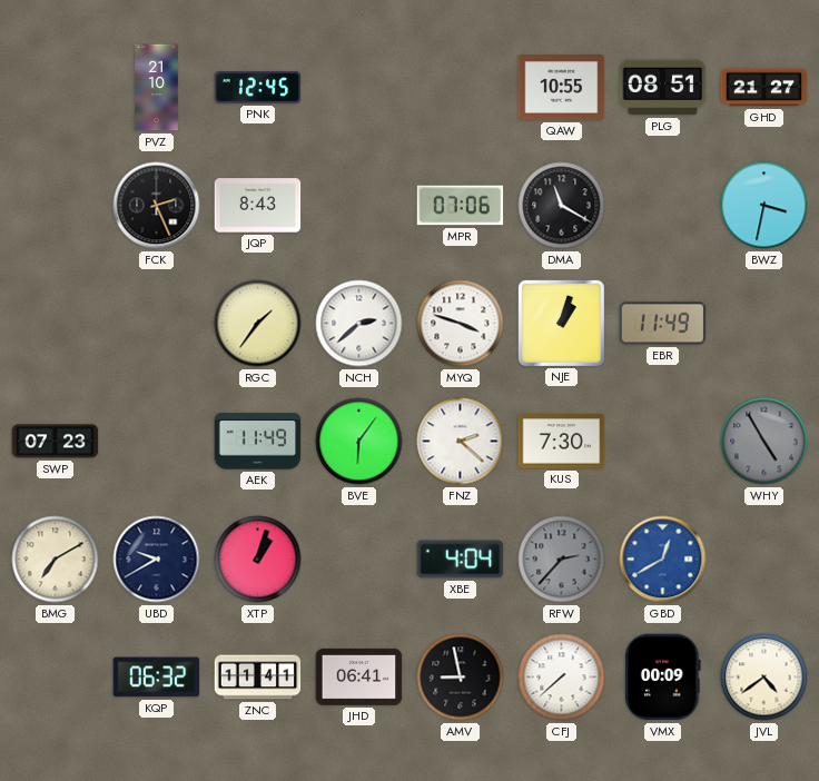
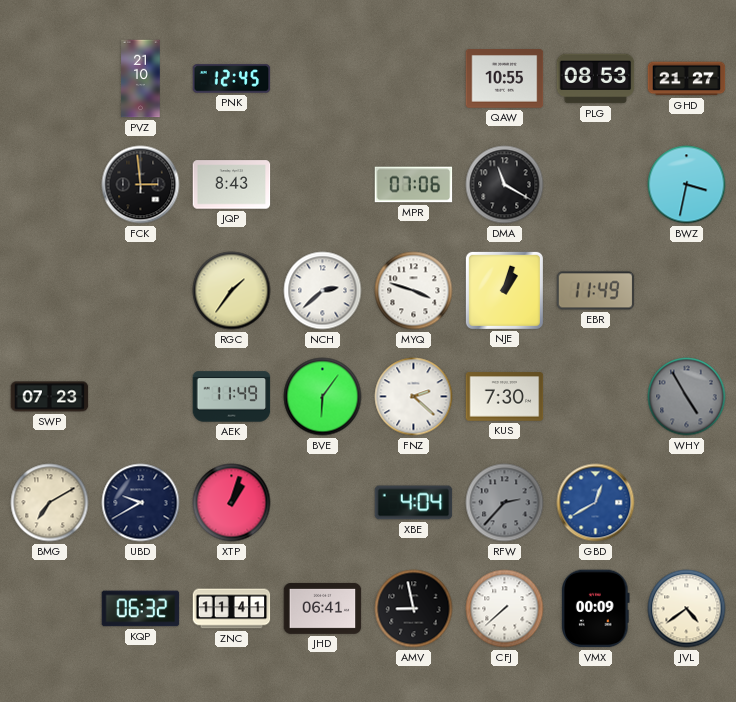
PLG: 08:51 -> 08:53 (596, 79)
FCK: 2:26 -> 2:59 (141, 185)
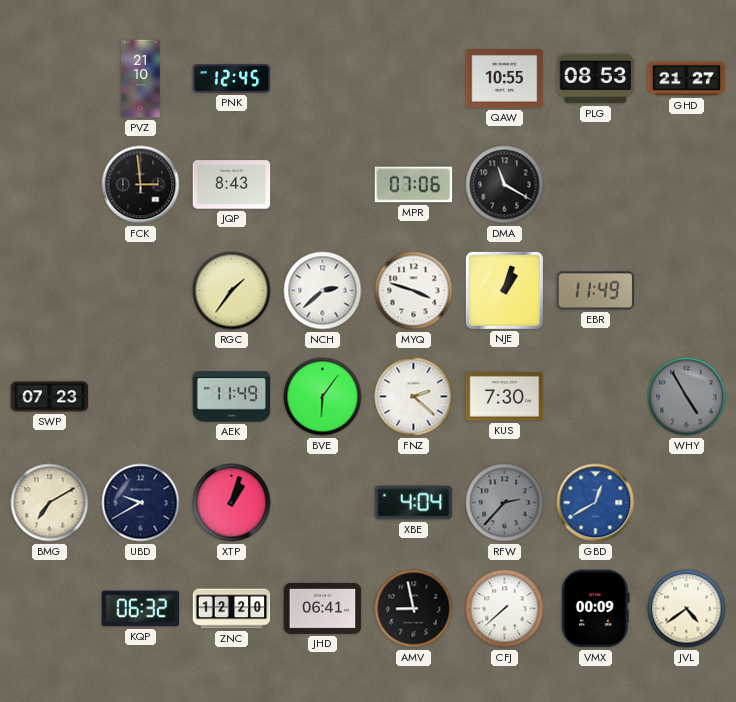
BWZ: 3:32 -> none (687, 185)
ZNC: 11:41 -> 12:20 (232, 609)
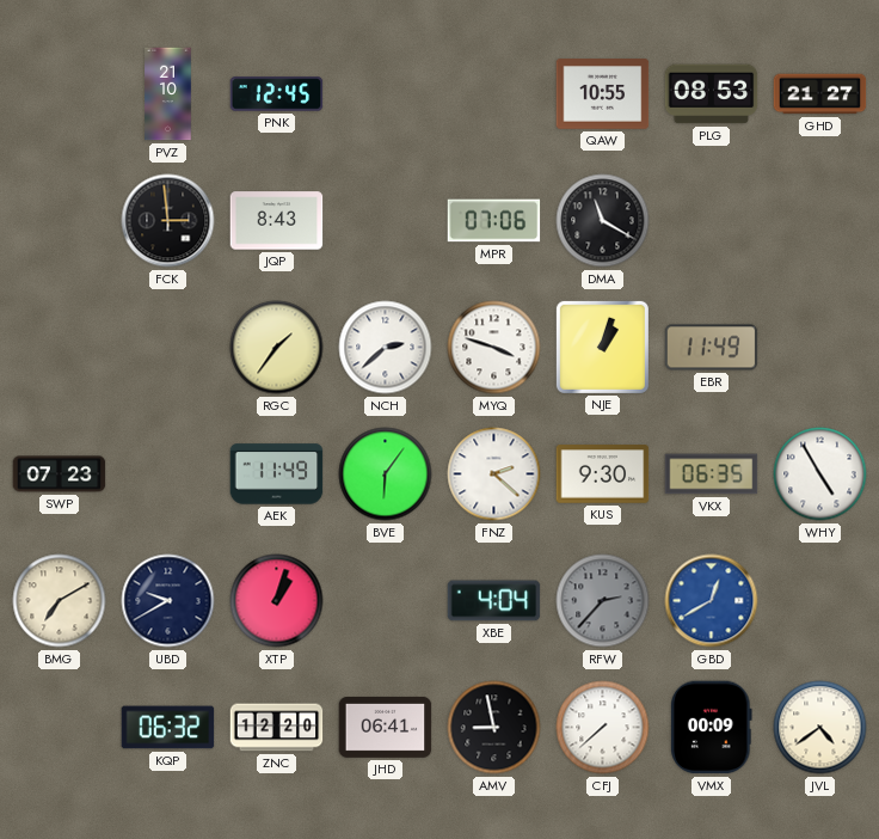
KUS: 7:30 -> 9:30 (603, 474)
VKX: none -> 06:35 (712, 474)
WHY dial: grey -> white (820, 474)
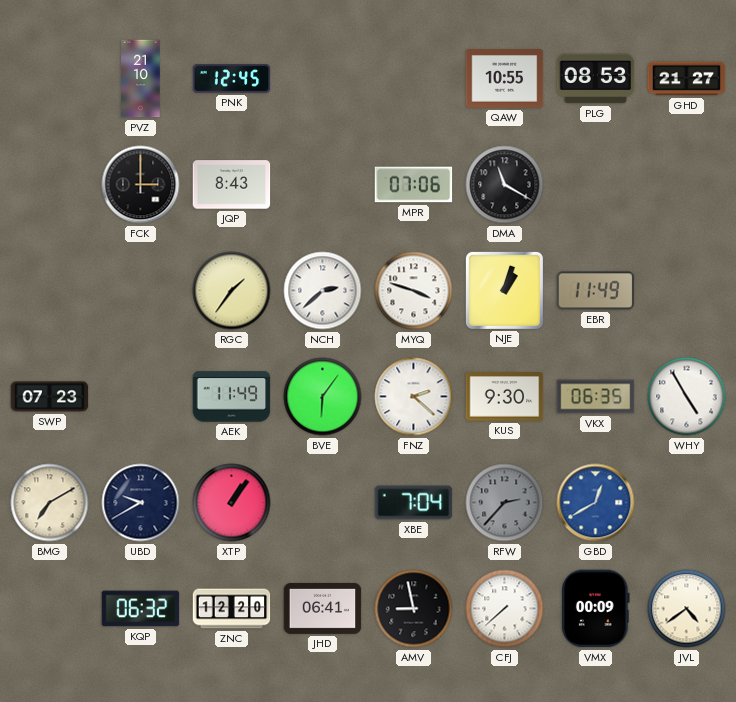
FCK: 2:59 -> 3:00 (141, 185)
XTP: 1:03 -> 1:06 (232, 503)
XBE: 4:04 -> 7:04 (414, 503)
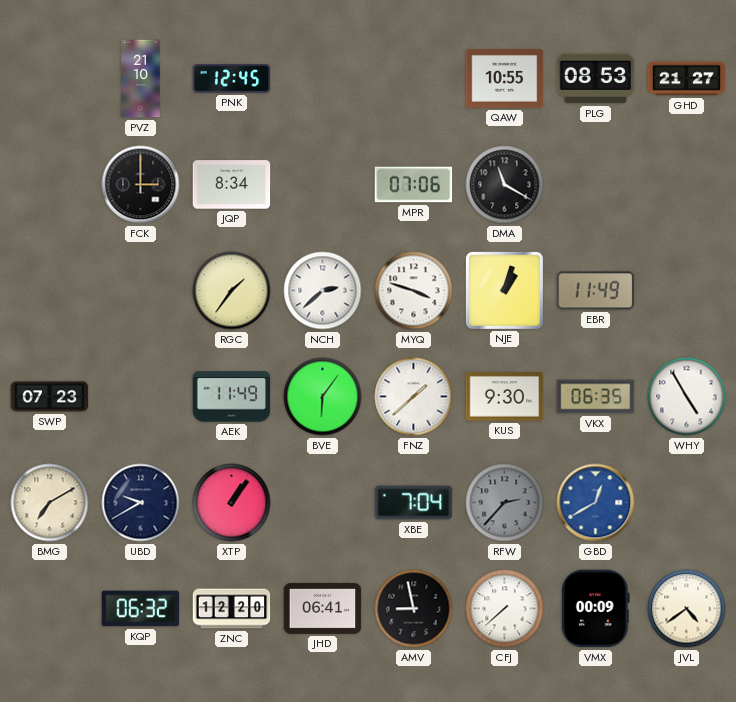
JQP: 8:43 -> 8:34 (232, 185)
FNZ: 2:22 -> 1:38 (414, 397)
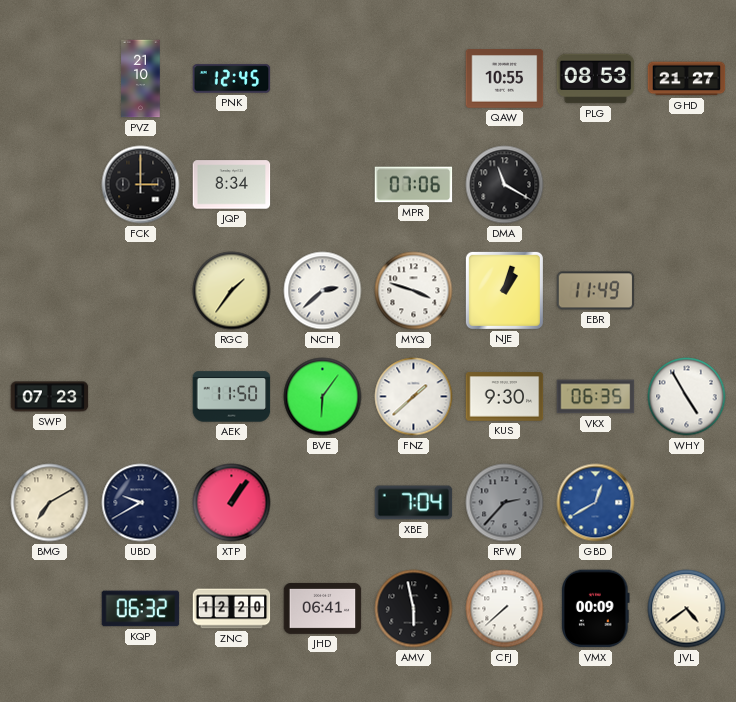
AEK: 11:49 -> 11:50 (232, 397)
AMV: 8:58 -> 5:58 (414, 609)
